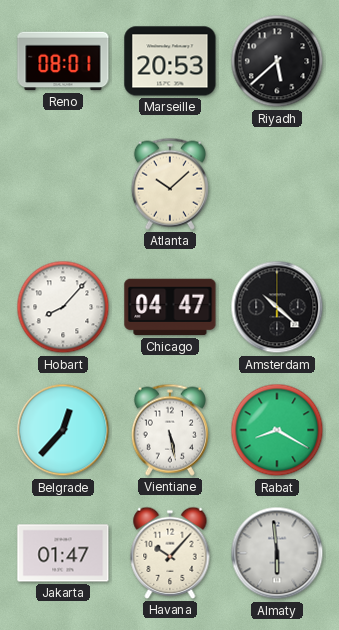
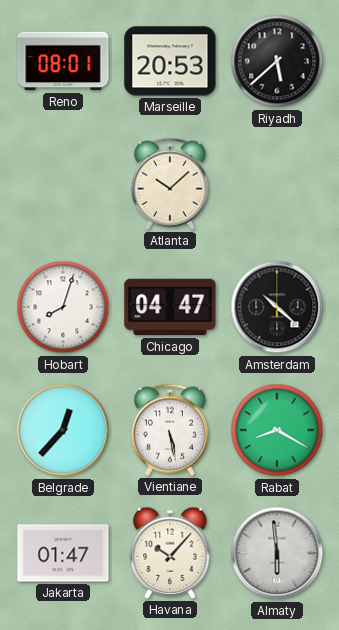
Hobart: 8:07 -> 8:03 (63, 307)
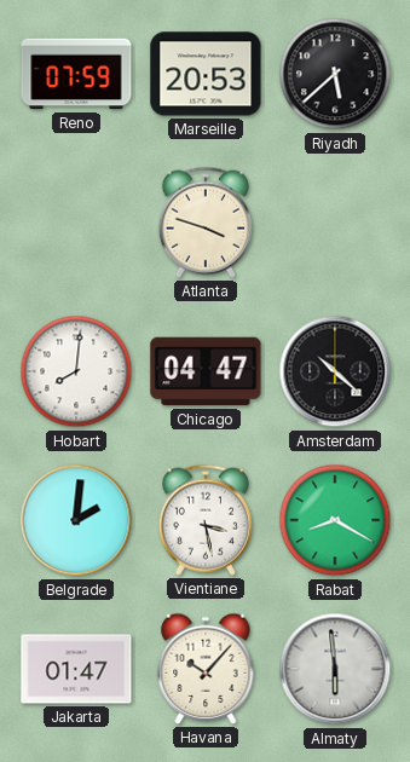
Reno: 08:01 -> 07:59 (76, 74)
Atlanta: 10:08 -> 3:48 (206, 223)
Hobart: 8:03 -> 8:01 (76, 371)
Belgrade: 12:37 -> 2:01 (76, 520)
Vientiane: 5:28 -> 3:28 (206, 520)
